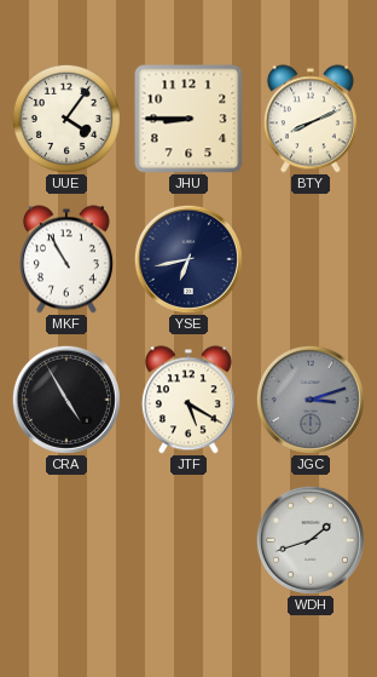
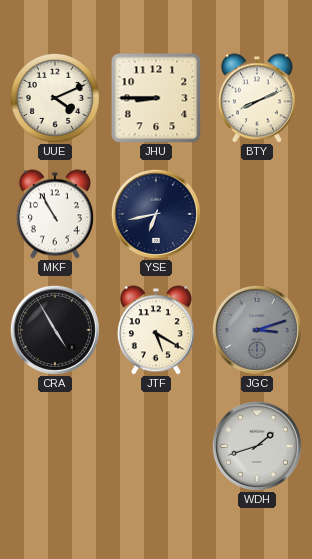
UUE: 4:06 -> 4:11 (55, 98)
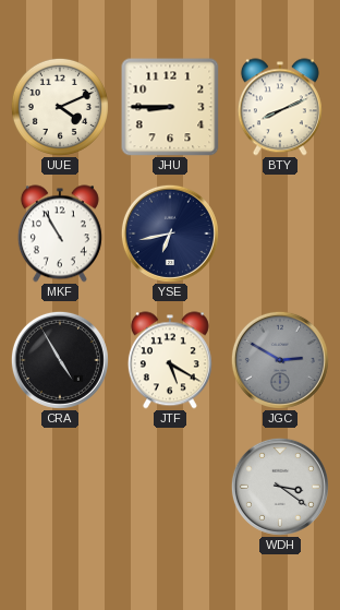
JGC: 3:12 -> 2:50 (280, 360)
WDH: 1:42 -> 3:21 (280, 487)
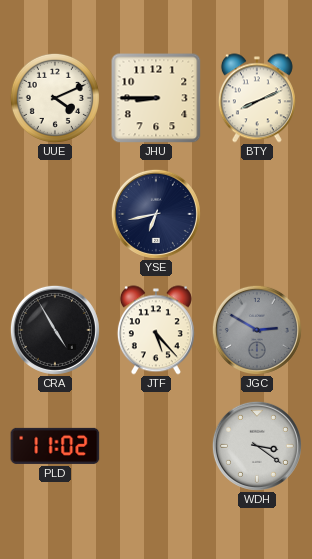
MKF: 10:55 -> none (60, 234)
JTF: 5:20 -> 5:23 (156, 330)
PLD: none -> 11:02 (55, 446)
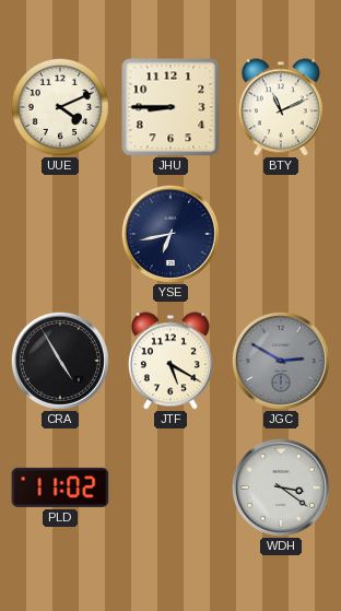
BTY: 8:11 -> 11:11 (281, 107)
JTF: 5:23 -> 5:20 (170, 361)
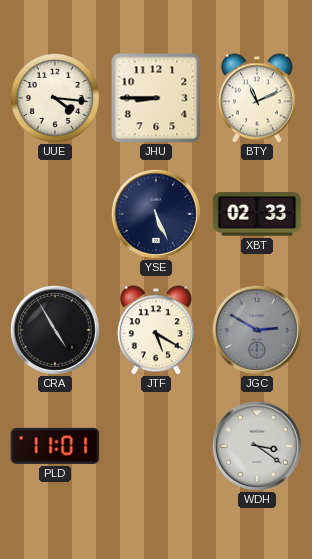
UUE: 4:11 -> 4:16 (55, 98)
YSE: 6:43 -> 5:26 (156, 214)
XBT: none -> 02:33 (257, 214)
PLD: 11:02 -> 11:01 (55, 446)
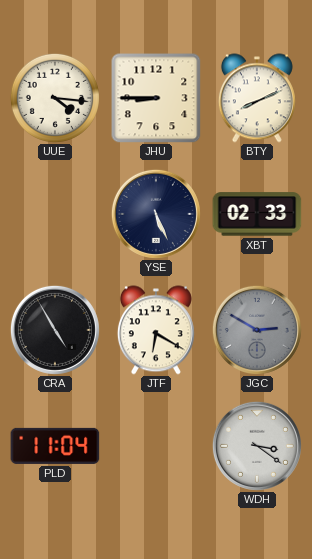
BTY: 11:11 -> 8:11 (257, 98)
JTF: 5:20 -> 6:20 (156, 330)
PLD: 11:01 -> 11:04 (55, 446)
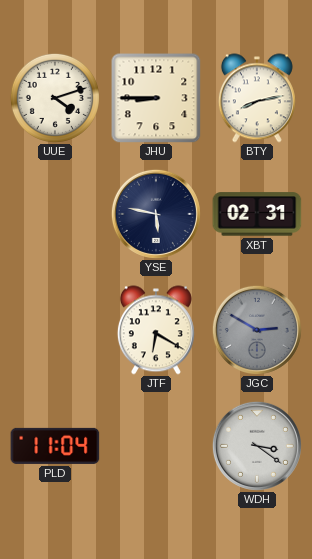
UUE: 4:16 -> 4:12 (55, 98)
BTY: 8:11 -> 8:13 (257, 98)
YSE: 5:26 -> 5:47 (156, 214)
XBT: 02:33 -> 02:31 (257, 214)
CRA: 4:55 -> none (55, 330)
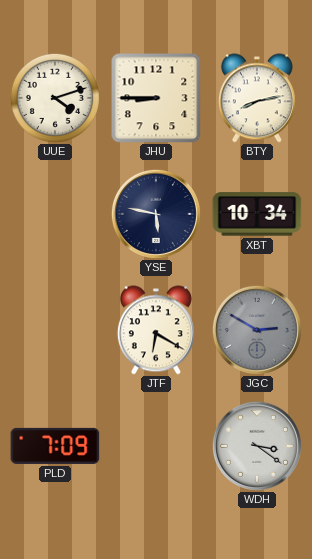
XBT: 02:31 -> 10:34 (257, 214)
PLD: 11:04 -> 7:09 (55, 446)
